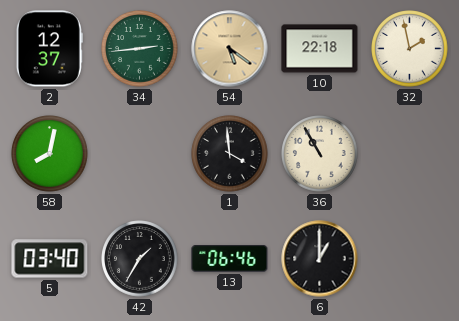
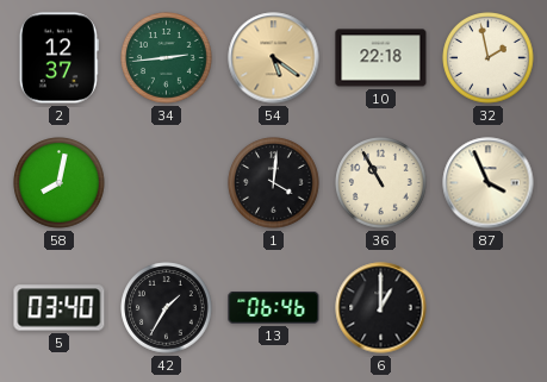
1: 3:59 -> 4:01 (274, 183)
87: none -> 3:56 (489, 183)
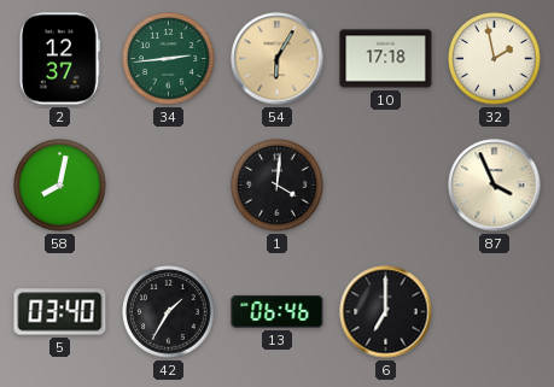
54: 5:21 -> 6:05 (278, 59)
10: 22:18 -> 17:18 (386, 59)
36: 10:55 -> none (381, 183)
6: 1:00 -> 7:00 (386, 312)
